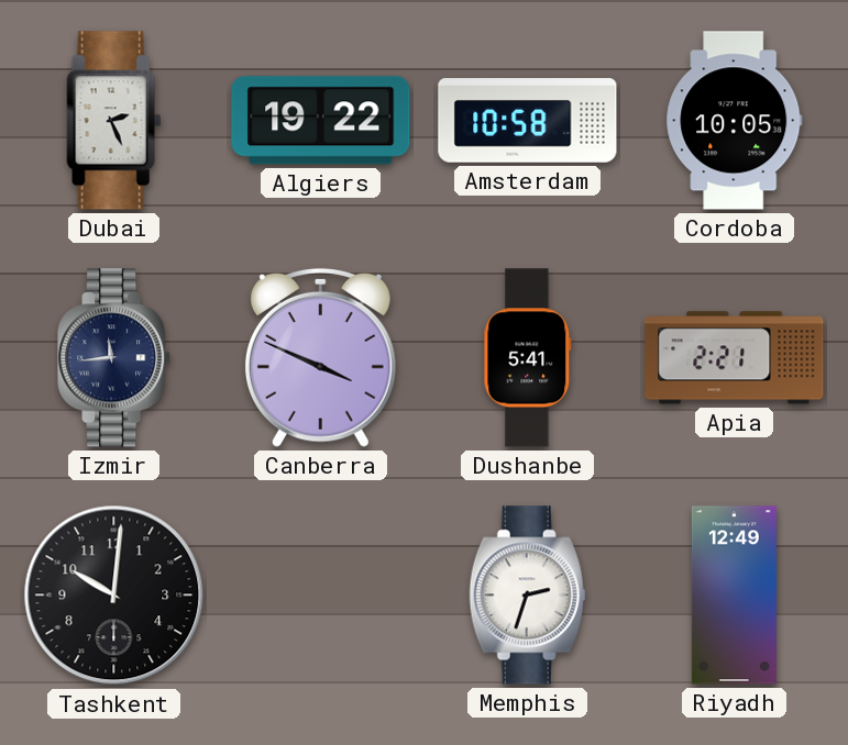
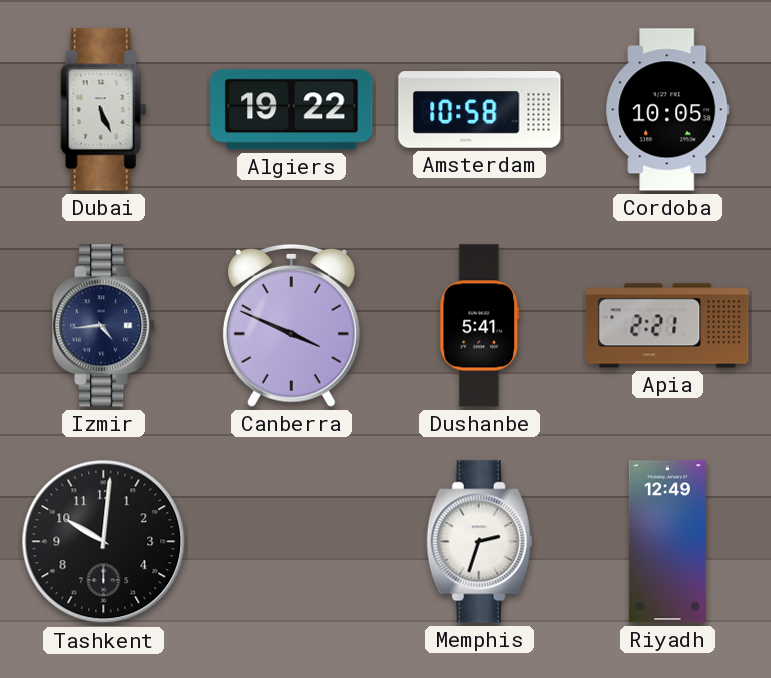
Dubai: 2:26 -> 5:26 (104, 110)
Izmir: 11:44 -> 4:44 (104, 326)
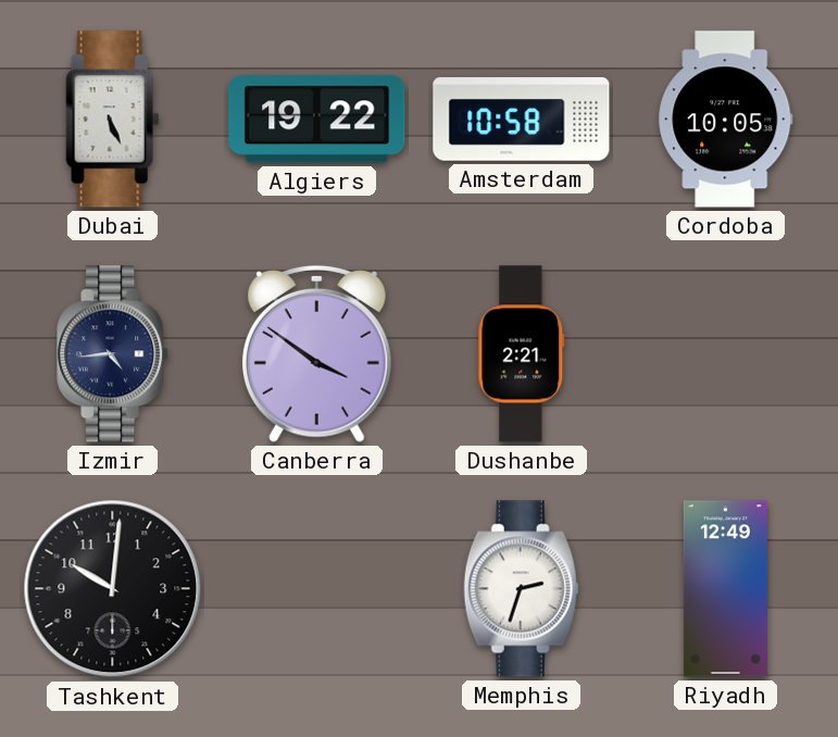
Canberra: 3:49 -> 3:51 (316, 353)
Dushanbe: 5:41 -> 2:21 (522, 354)
Apia: 2:21 -> none (668, 326)
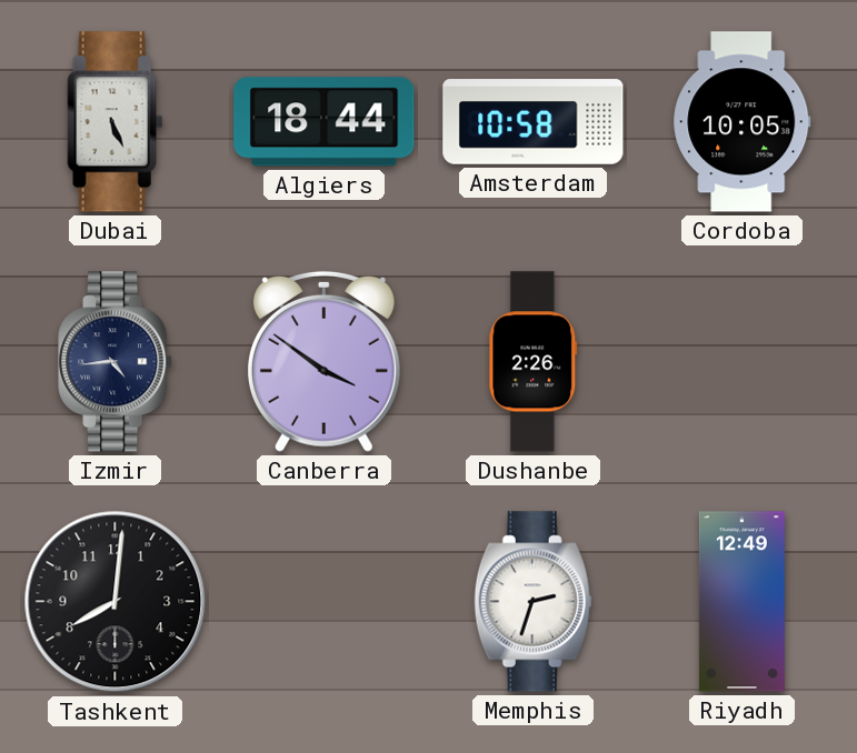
Algiers: 19:22 -> 18:44 (325, 122)
Dushanbe: 2:21 -> 2:26 (534, 362)
Tashkent: 10:01 -> 8:01 (116, 602)
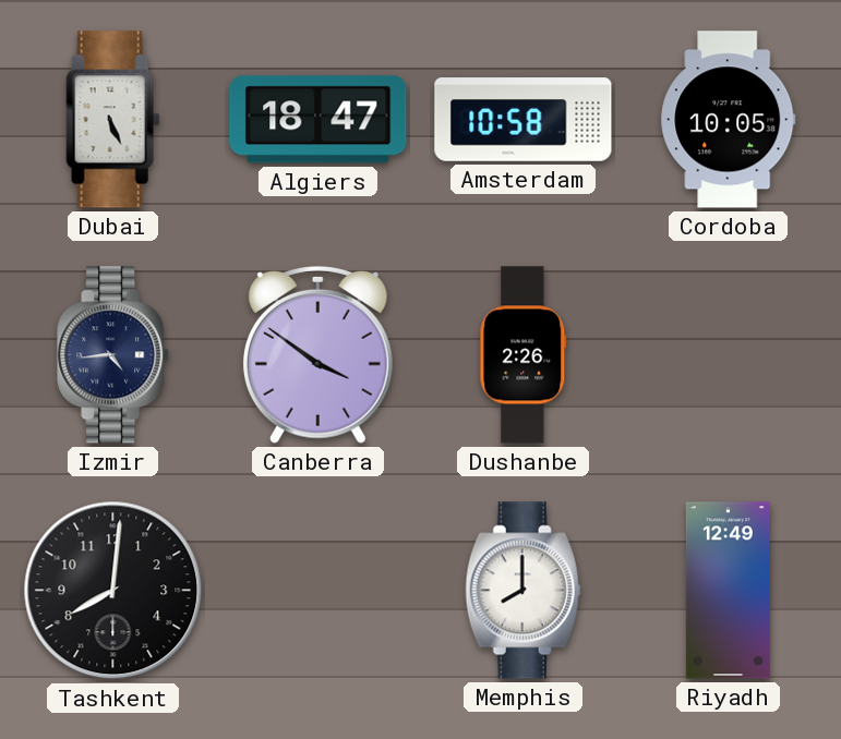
Algiers: 18:44 -> 18:47 (319, 120)
Memphis: 2:33 -> 8:00 (524, 591)
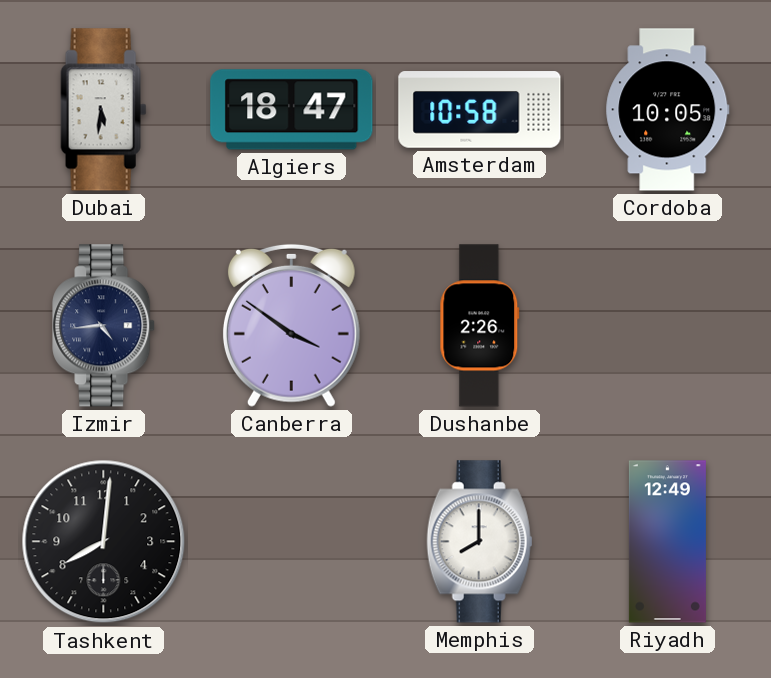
Dubai: 5:26 -> 5:31 (104, 110)
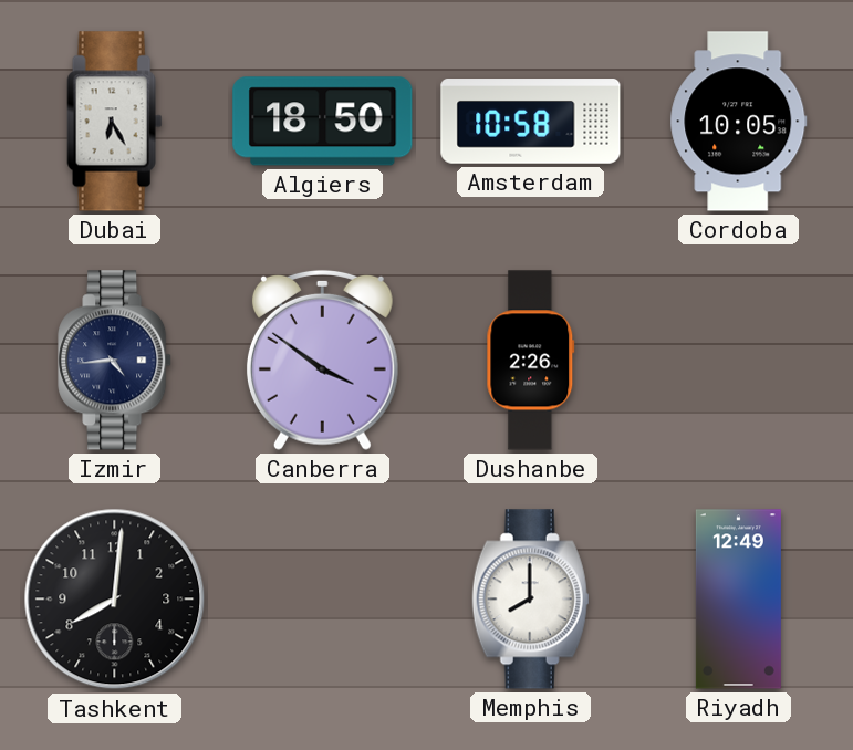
Dubai: 5:31 -> 6:25 (115, 122)
Algiers: 18:47 -> 18:50 (323, 122)
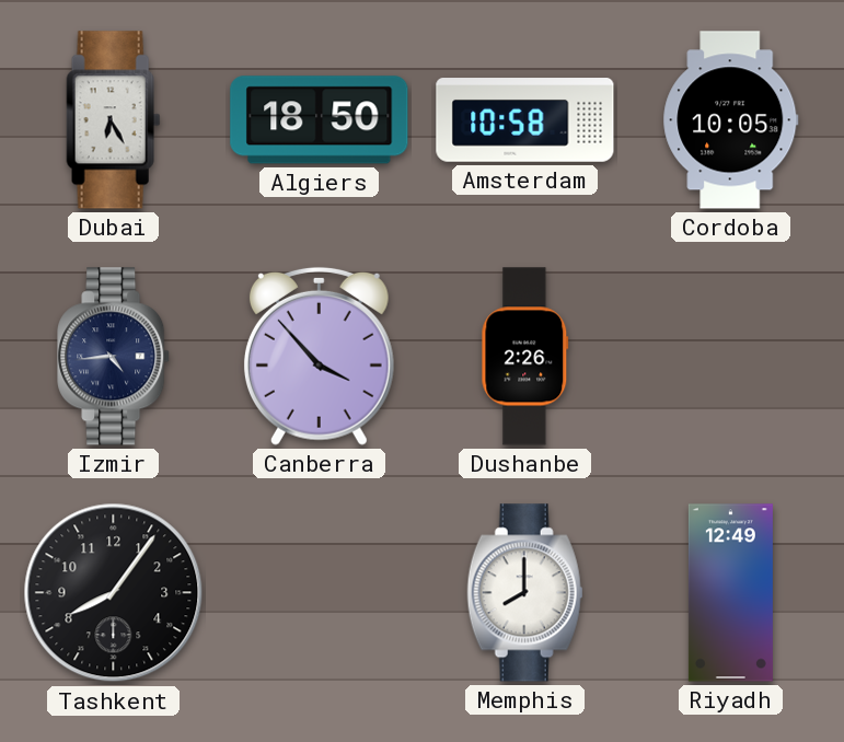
Canberra: 3:51 -> 3:53 (319, 356)
Tashkent: 8:01 -> 8:06 (114, 593)
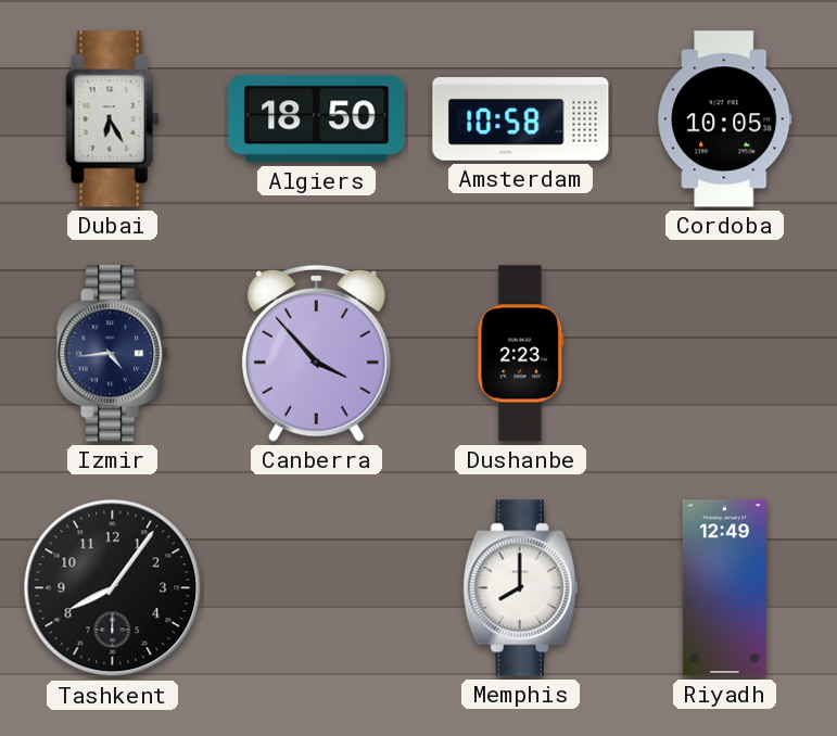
Dushanbe: 2:26 -> 2:23 (521, 354)
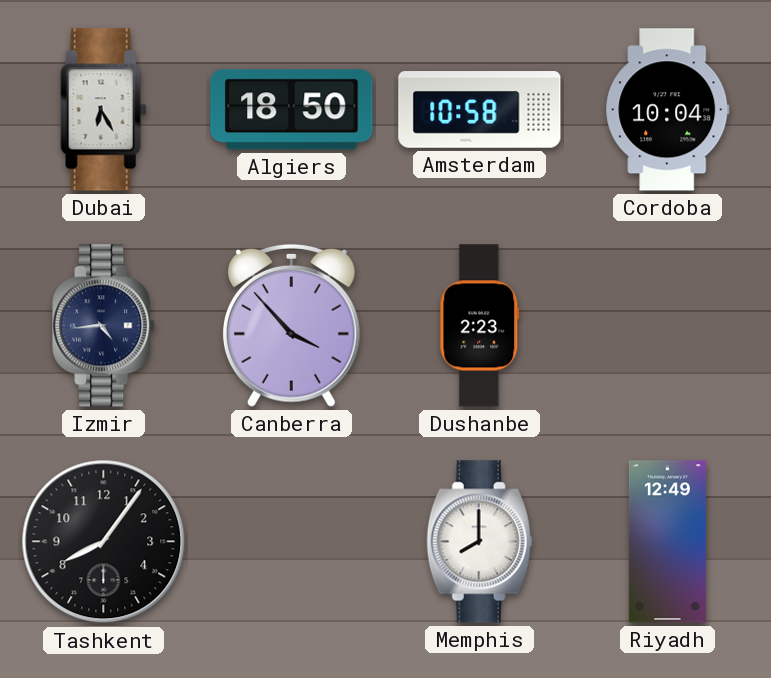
Cordoba: 10:05 -> 10:04 (668, 110)
